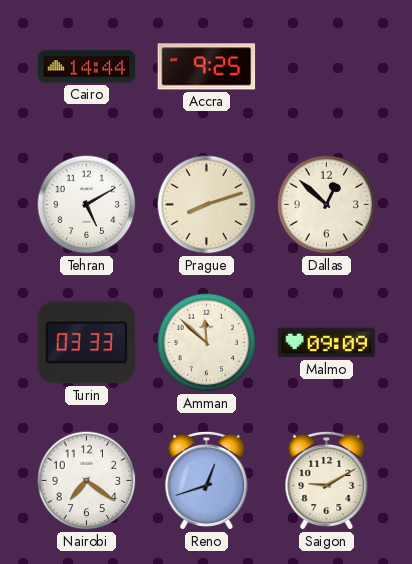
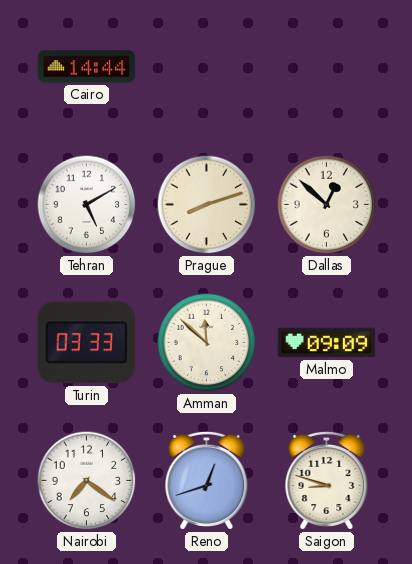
Accra: 9:25 -> none (207, 67)
Saigon: 9:10 -> 8:48 (327, 480)
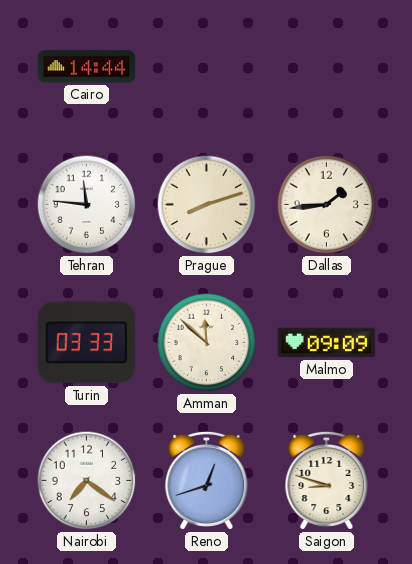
Tehran: 5:10 -> 11:46 (87, 205)
Dallas: 12:52 -> 1:44 (327, 205)
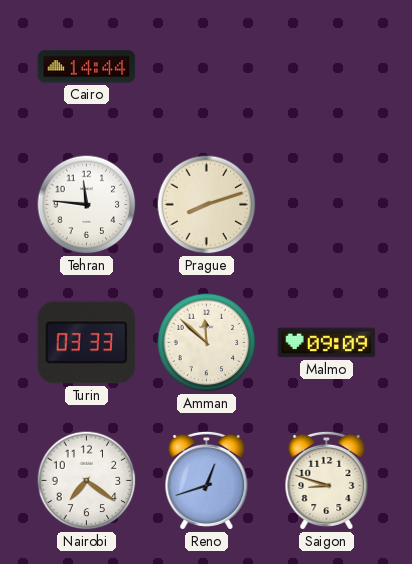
Dallas: 1:44 -> none (327, 205)
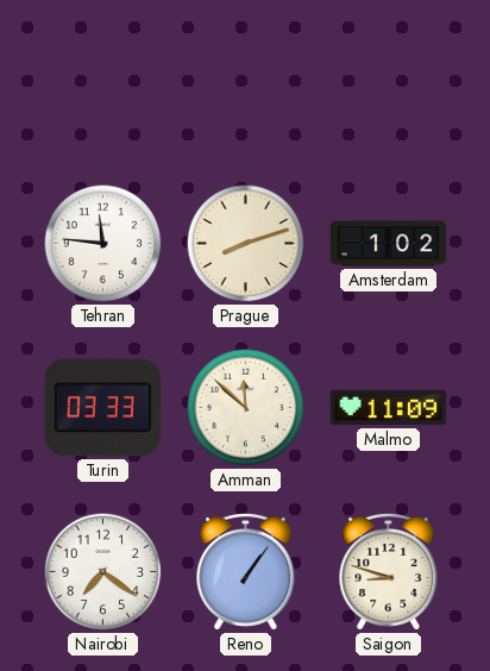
Cairo: 14:44 -> none (87, 67)
Amsterdam: none -> 1:02 (389, 244)
Malmo: 09:09 -> 11:09 (389, 408)
Reno: 12:42 -> 1:06 (246, 571)
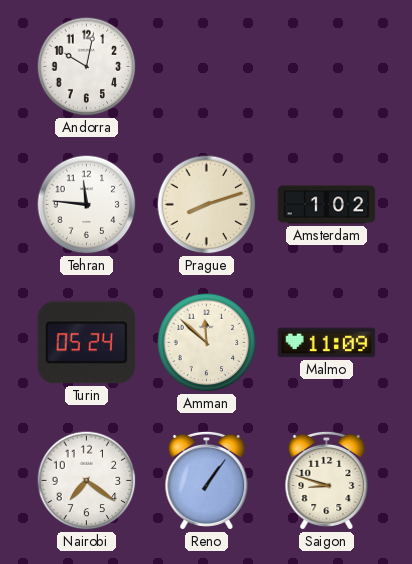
Andorra: none -> 10:02 (87, 67)
Turin: 03:33 -> 05:24 (87, 343)
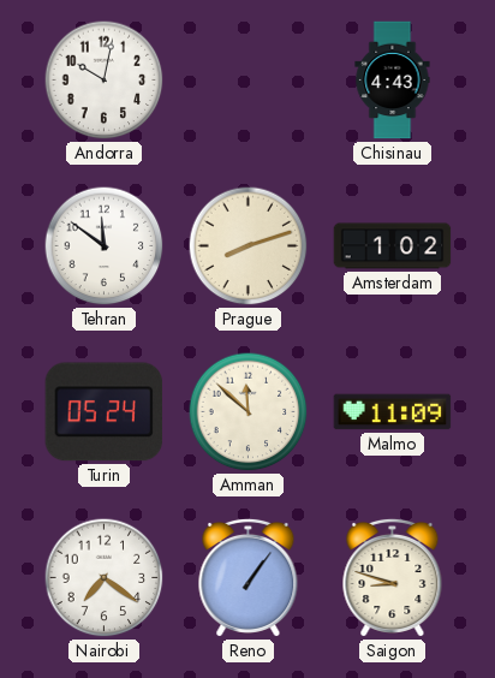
Chisinau: none -> 4:43 (393, 81)
Tehran: 11:46 -> 11:51 (105, 246)
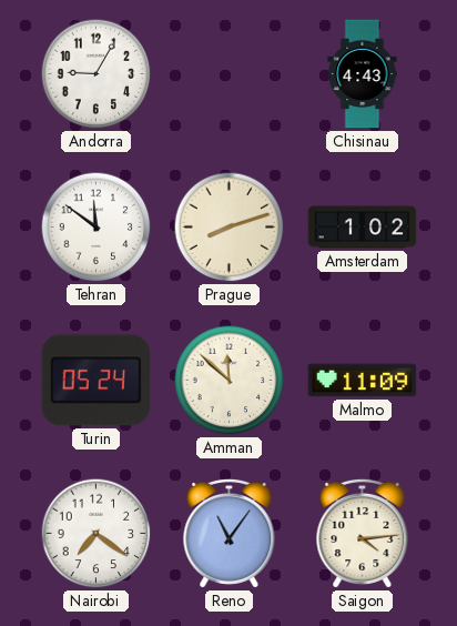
Andorra: 10:02 -> 9:05 (97, 74)
Reno: 1:06 -> 11:06 (230, 533)
Saigon: 8:48 -> 4:14 (363, 533)
